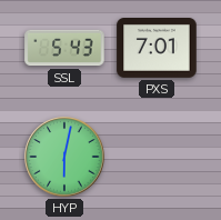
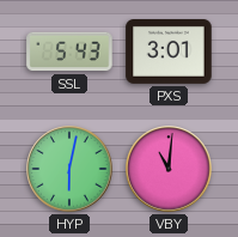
PXS: 7:01 -> 3:01 (169, 53)
VBY: none -> 11:01 (169, 169)
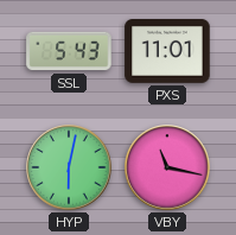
PXS: 3:01 -> 11:01 (167, 52)
VBY: 11:01 -> 11:17 (167, 167)
